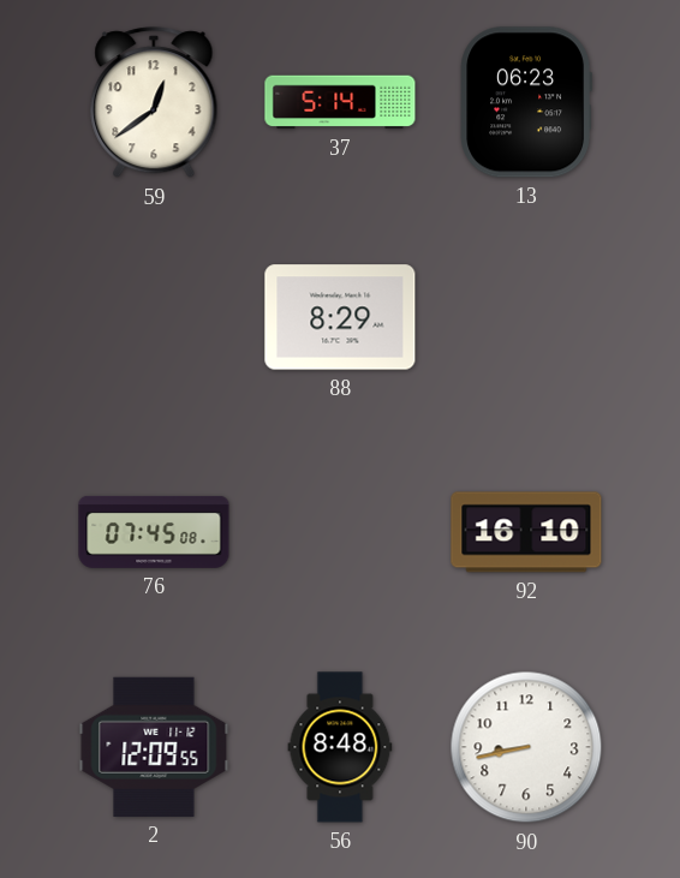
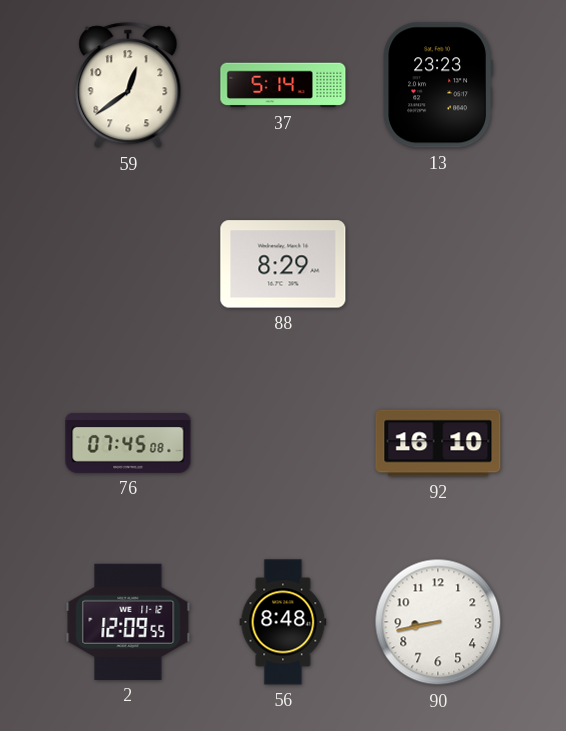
13: 06:23 -> 23:23 (437, 85)
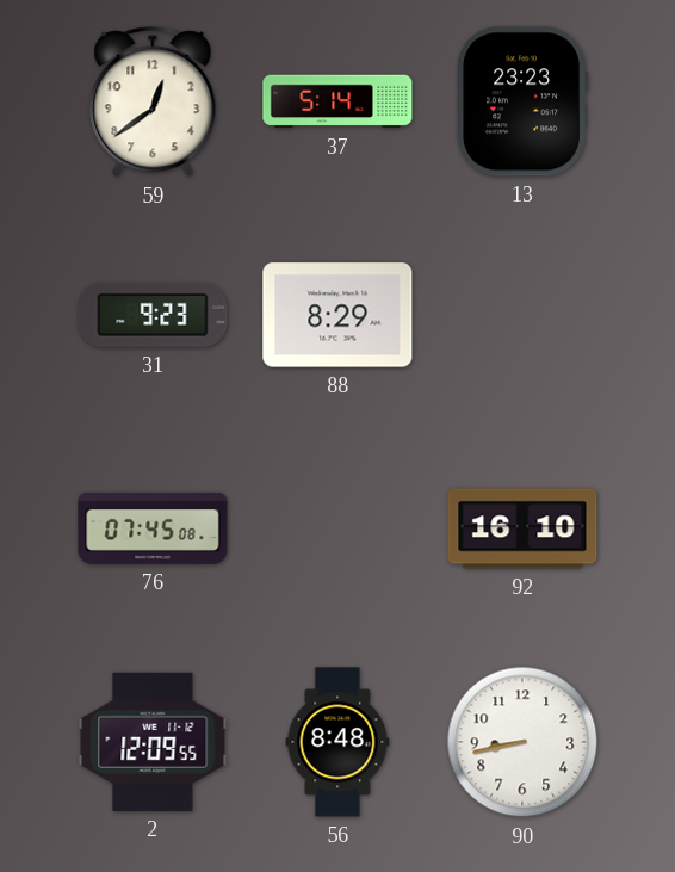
31: none -> 9:23 (153, 315)
